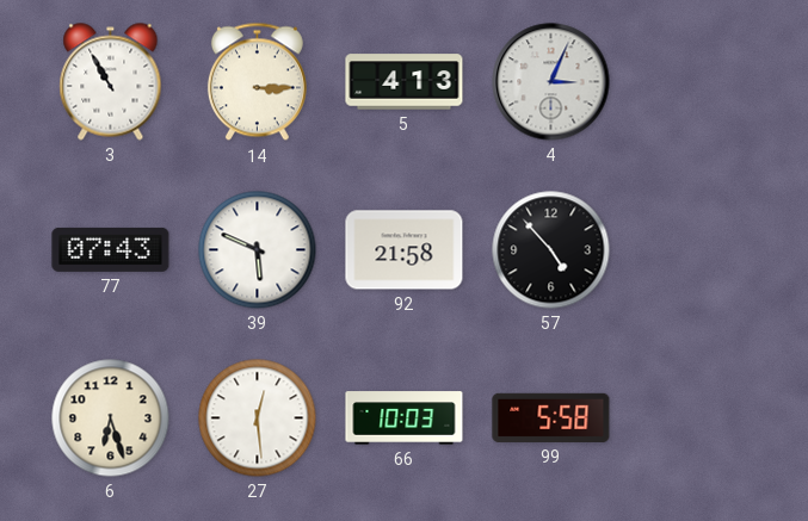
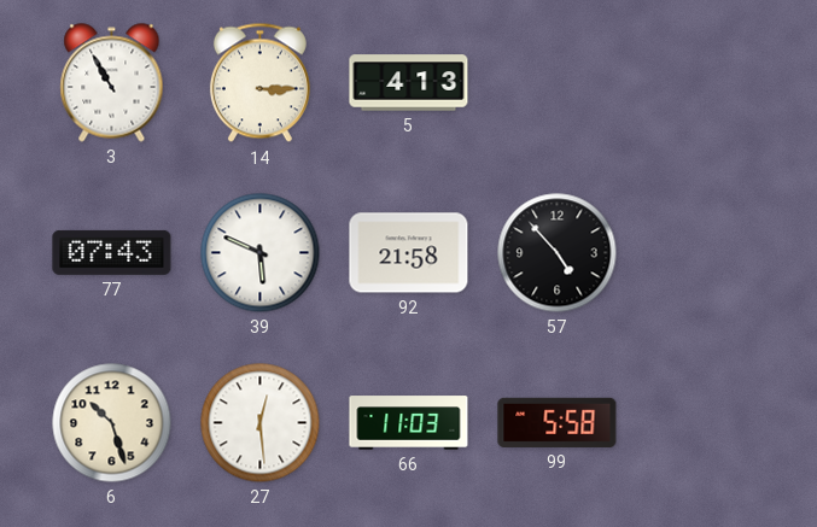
4: 3:04 -> none (551, 82)
6: 6:27 -> 10:27 (112, 423)
66: 10:03 -> 11:03 (409, 423)
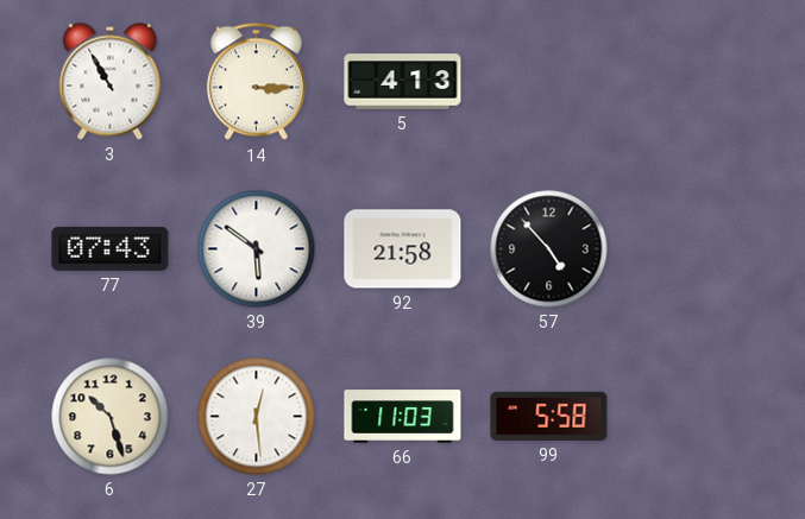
39: 5:49 -> 5:51 (257, 249)
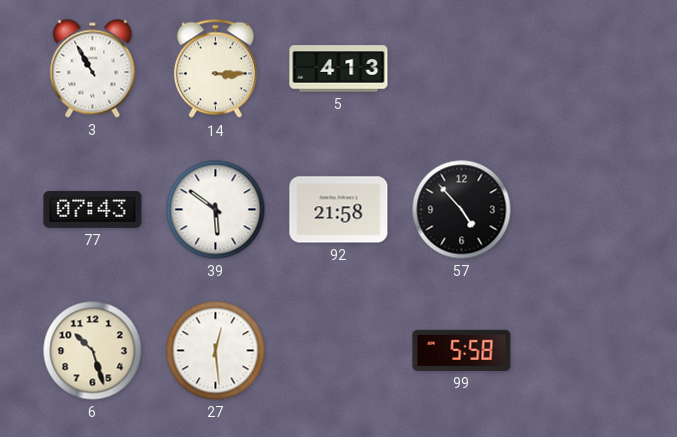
66: 11:03 -> none (403, 417)
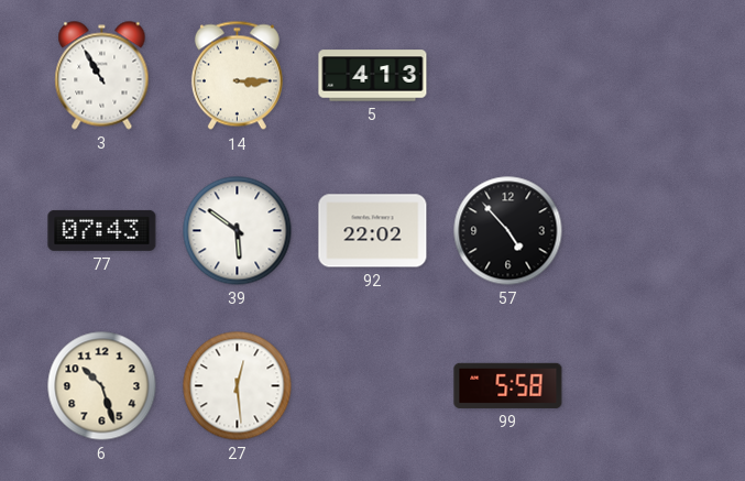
92: 21:58 -> 22:02 (373, 231)
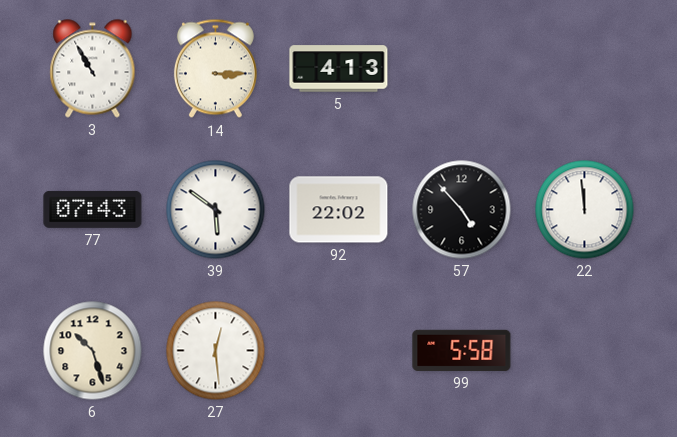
22: none -> 11:59 (585, 210)
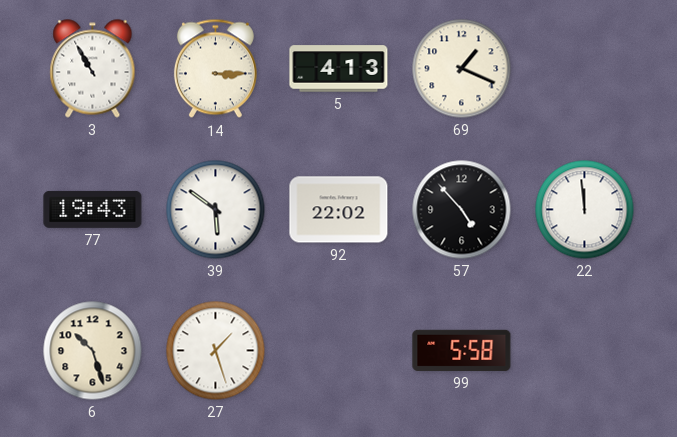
69: none -> 1:19 (462, 69)
77: 07:43 -> 19:43 (93, 209)
27: 12:29 -> 1:27 (216, 351)
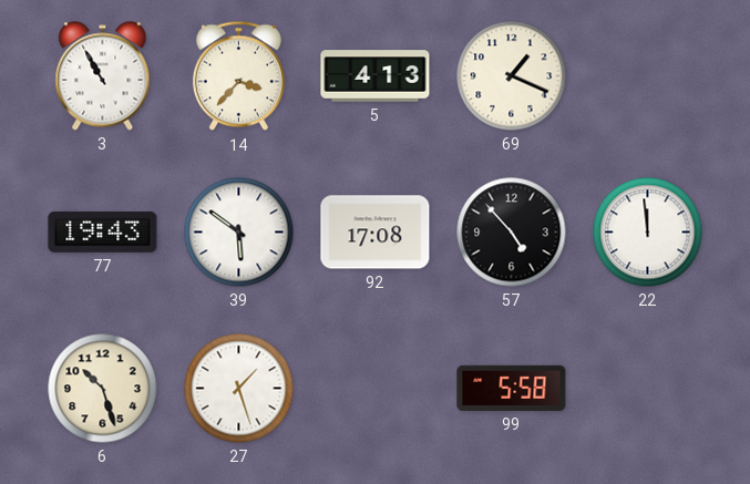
14: 3:15 -> 3:37 (238, 76)
92: 22:02 -> 17:08 (376, 233)
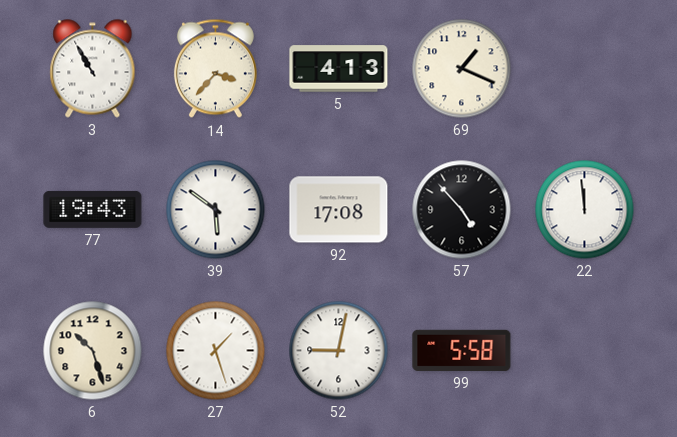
52: none -> 9:02 (339, 351)
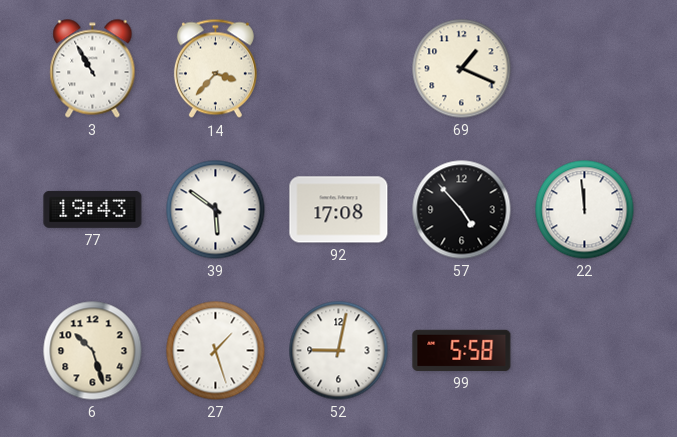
5: 4:13 -> none (339, 69)
